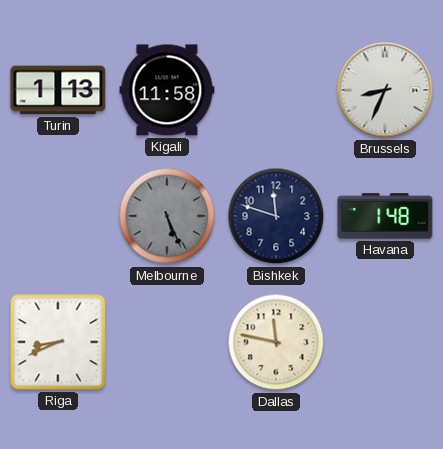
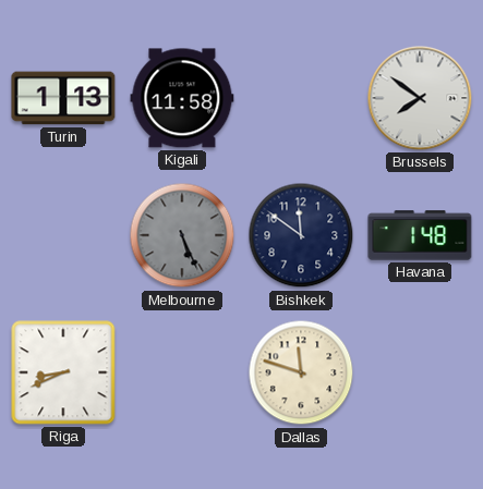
Brussels: 8:34 -> 7:51 (420, 98)
Bishkek: 11:48 -> 11:51 (301, 235)
Dallas: 11:47 -> 11:48 (301, 372)
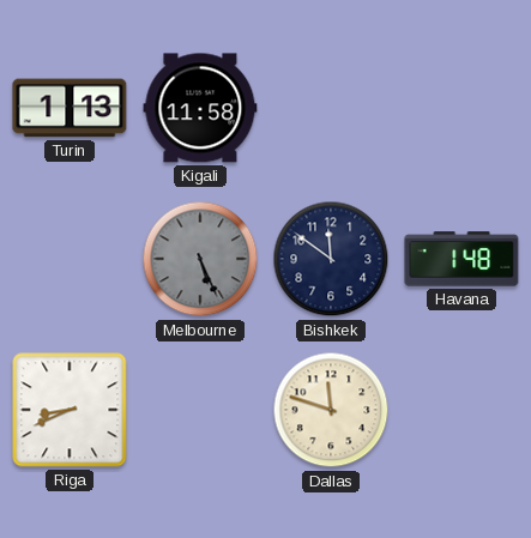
Brussels: 7:51 -> none (420, 98)
